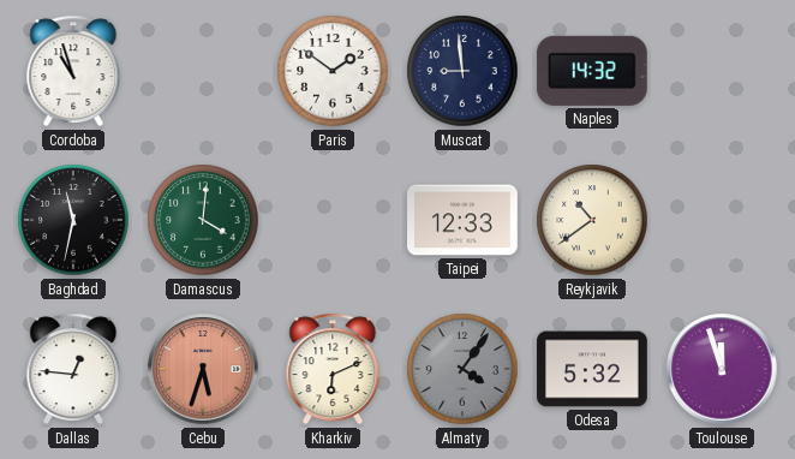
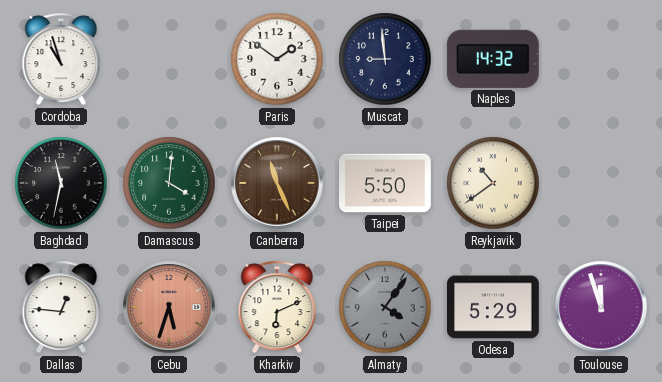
Canberra: none -> 11:26 (277, 183)
Taipei: 12:33 -> 5:50 (386, 183)
Odesa: 5:32 -> 5:29 (494, 307)
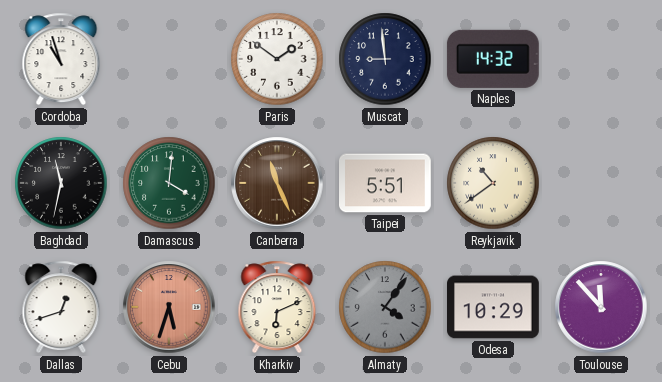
Taipei: 5:50 -> 5:51 (386, 183)
Dallas: 12:46 -> 12:42 (61, 307)
Odesa: 5:29 -> 10:29 (494, 307)
Toulouse: 11:57 -> 11:53 (601, 307)
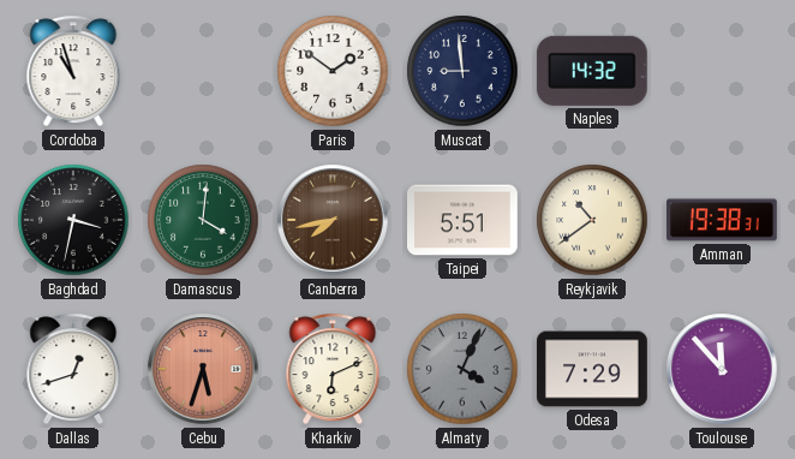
Baghdad: 11:32 -> 3:32 (73, 220)
Canberra: 11:26 -> 7:43 (333, 220)
Amman: none -> 19:38 (723, 220)
Almaty: 4:06 -> 4:04 (462, 369)
Odesa: 10:29 -> 7:29 (593, 369)
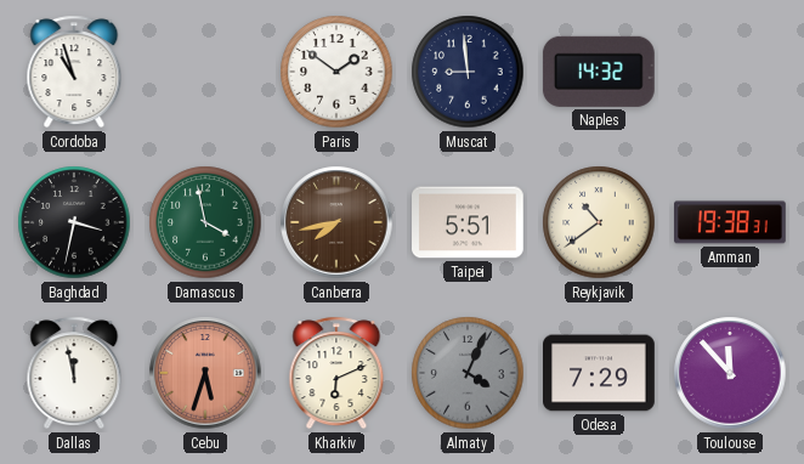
Damascus: 4:01 -> 3:58 (205, 222)
Dallas: 12:42 -> 11:58 (74, 373)
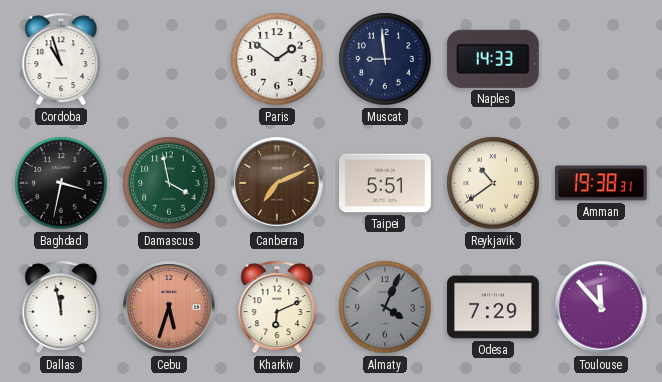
Naples: 14:32 -> 14:33 (493, 59)
Canberra: 7:43 -> 7:11 (277, 183)
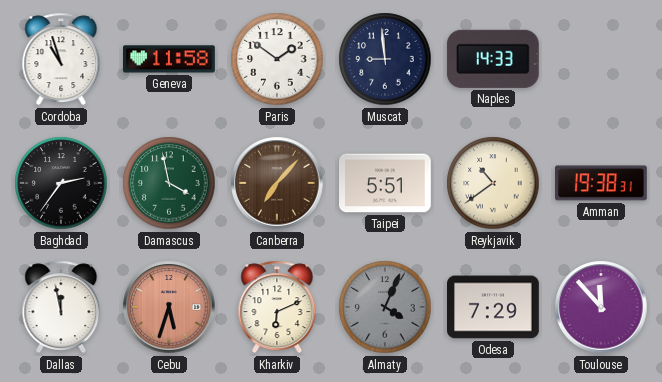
Geneva: none -> 11:58 (170, 59)
Baghdad: 3:32 -> 2:36 (61, 183)
Canberra: 7:11 -> 7:07 (277, 183)
